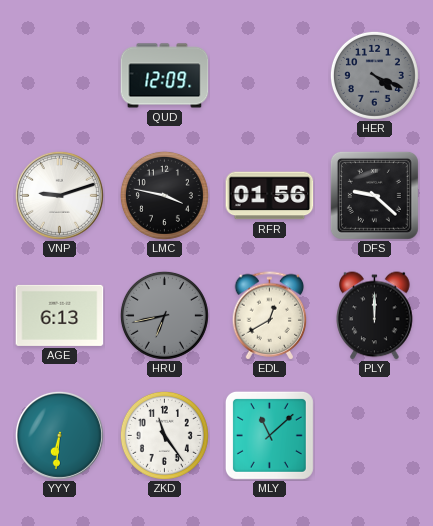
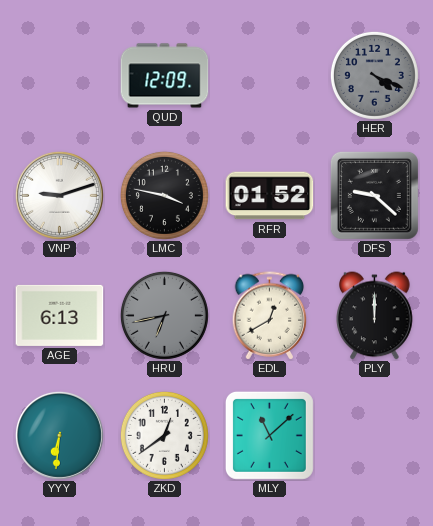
RFR: 01:56 -> 01:52 (270, 196)
ZKD: 11:24 -> 12:39 (164, 435)
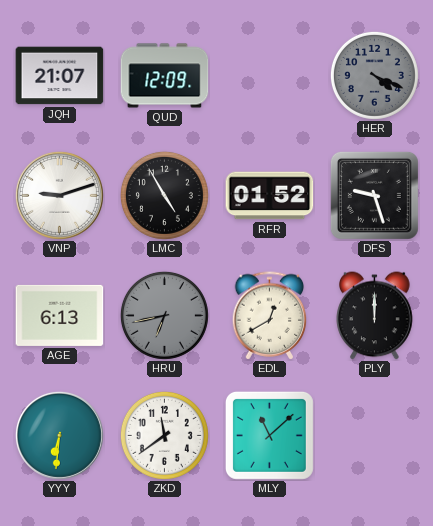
JQH: none -> 21:07 (60, 76)
LMC: 3:47 -> 4:55 (164, 195)
DFS: 9:22 -> 9:27 (374, 195)
ZKD: 12:39 -> 11:39 (164, 435)
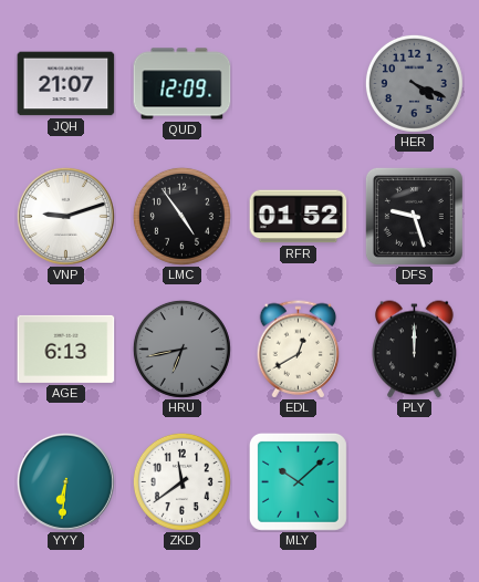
LMC: 4:55 -> 4:54 (181, 216)
MLY: 11:08 -> 10:08 (298, 481)
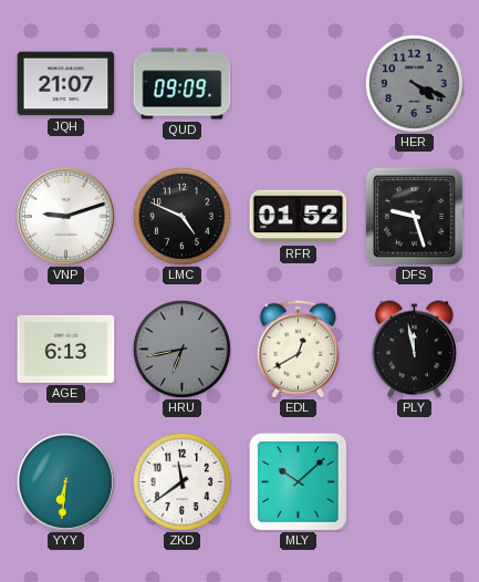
QUD: 12:09 -> 09:09 (183, 84)
LMC: 4:54 -> 4:49 (181, 216)
PLY: 12:00 -> 11:58 (415, 350)
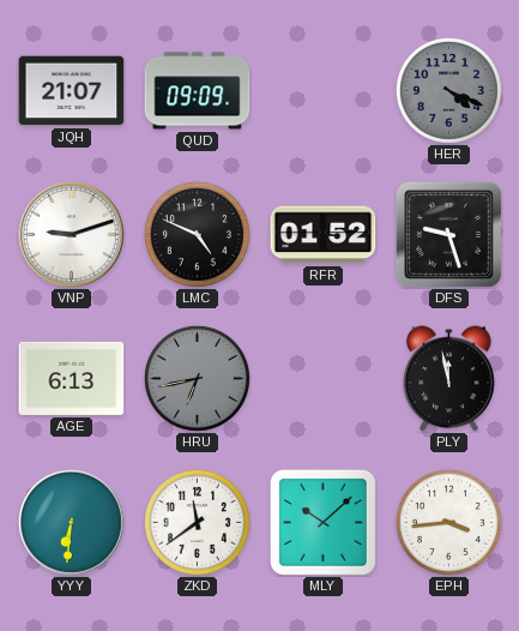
EDL: 12:40 -> none (299, 350)
EPH: none -> 3:44 (448, 522)
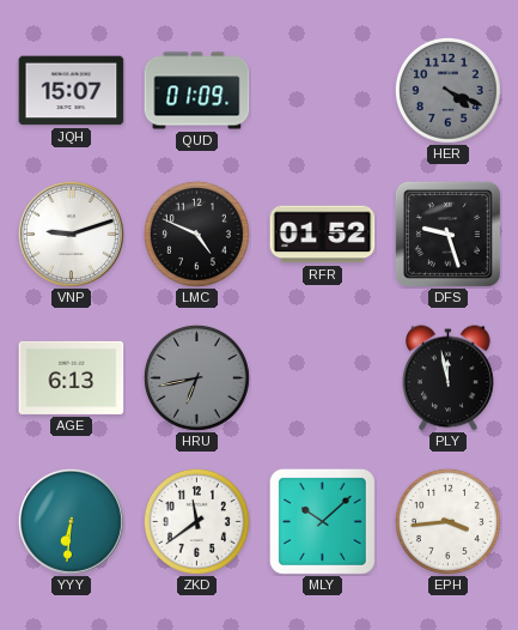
JQH: 21:07 -> 15:07 (72, 91)
QUD: 09:09 -> 01:09 (197, 91)
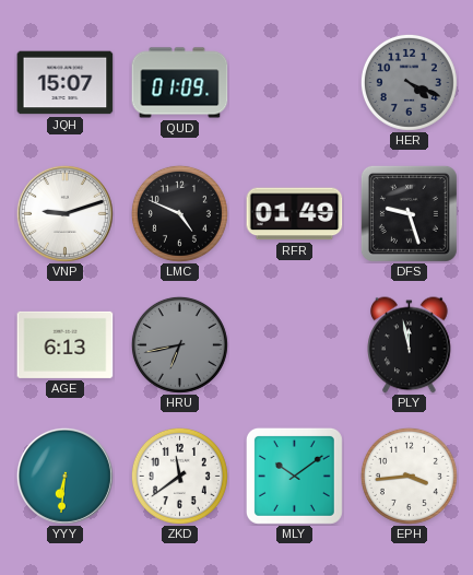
RFR: 01:52 -> 01:49 (295, 214)
MLY: 10:08 -> 10:09 (294, 476)
